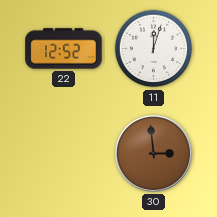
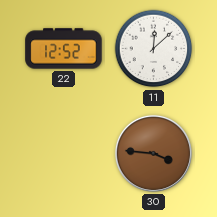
11: 12:03 -> 12:08 (154, 49)
30: 2:59 -> 3:46 (153, 153)
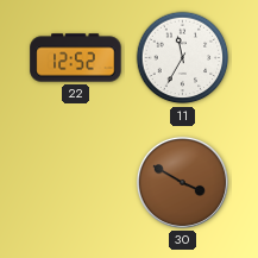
11: 12:08 -> 11:35 (183, 58)
30: 3:46 -> 3:50 (182, 182)
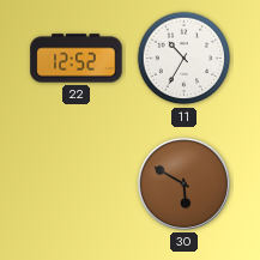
11: 11:35 -> 10:35 (185, 59)
30: 3:50 -> 5:50 (183, 183)
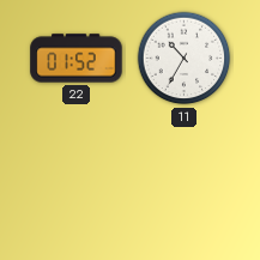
22: 12:52 -> 01:52 (77, 59)
30: 5:50 -> none (183, 183)
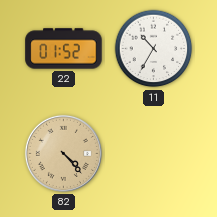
82: none -> 4:23 (63, 153)
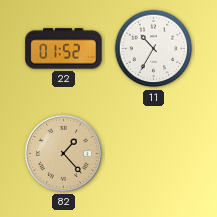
82: 4:23 -> 1:23 (63, 153)
